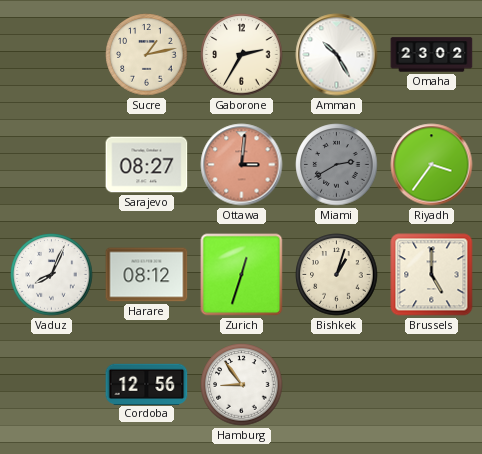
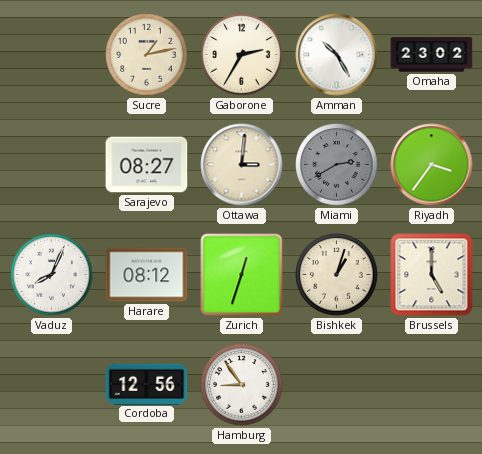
Ottawa dial: salmon -> cream (242, 165)
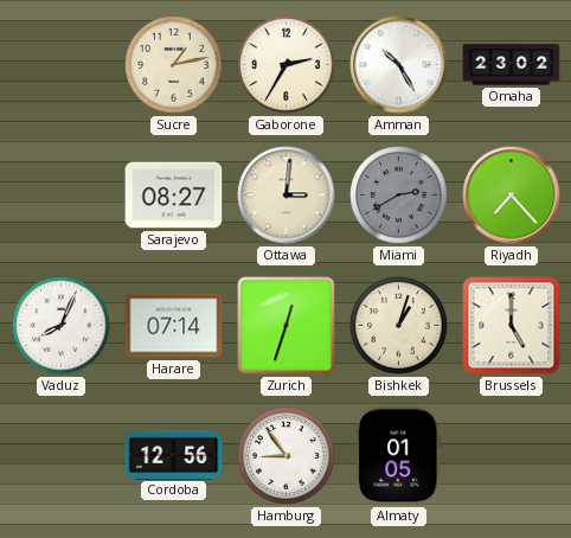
Riyadh: 3:36 -> 7:23 (512, 196)
Harare: 08:12 -> 07:14 (174, 326)
Almaty: none -> 01:05 (399, 456)
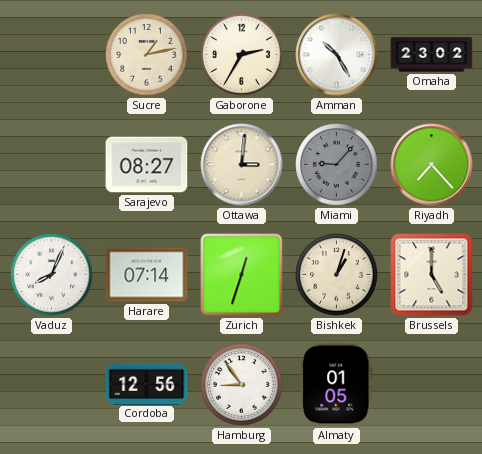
Miami: 2:40 -> 9:07 (337, 165)
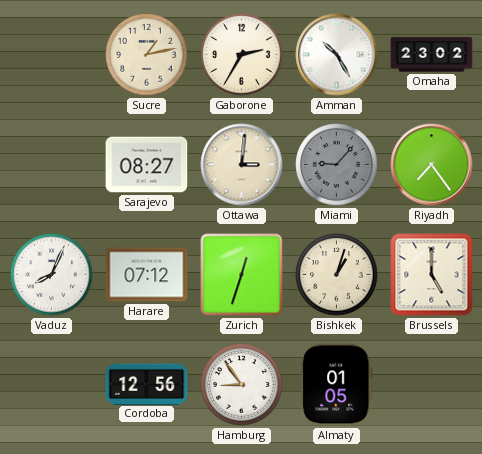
Riyadh: 7:23 -> 7:24 (432, 165)
Harare: 07:14 -> 07:12 (147, 275)
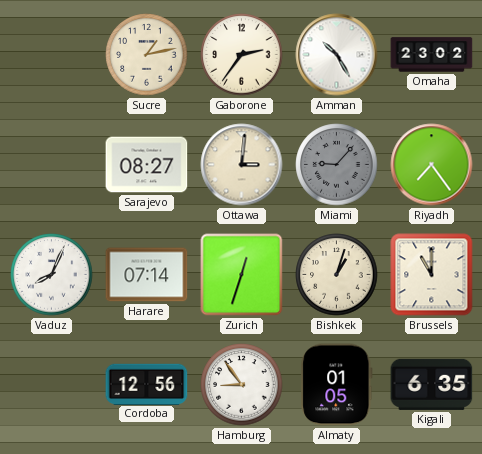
Gaborone: 2:35 -> 2:36 (242, 55)
Harare: 07:12 -> 07:14 (147, 275)
Brussels: 5:00 -> 11:00 (432, 275)
Kigali: none -> 6:35 (432, 384)
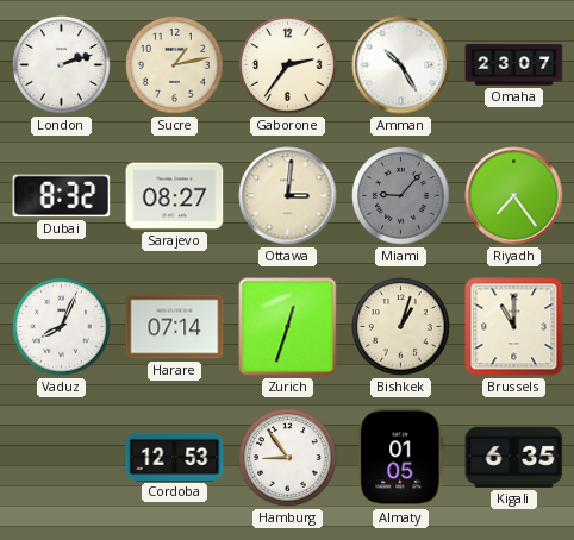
London: none -> 2:12 (62, 65)
Omaha: 23:02 -> 23:07 (514, 65)
Dubai: none -> 8:32 (62, 196)
Cordoba: 12:56 -> 12:53 (175, 457)
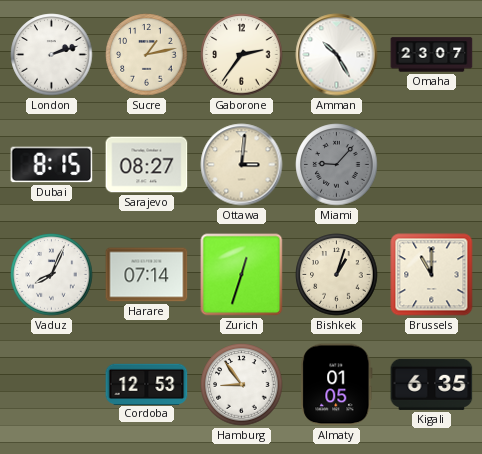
Dubai: 8:32 -> 8:15 (52, 165)
Riyadh: 7:24 -> none (514, 196)
